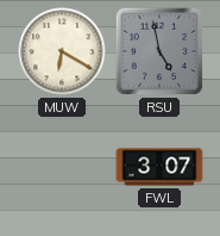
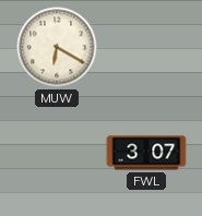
RSU: 4:58 -> none (159, 51)
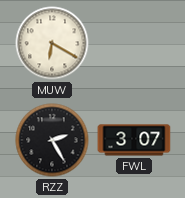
RZZ: none -> 2:25 (52, 140)
